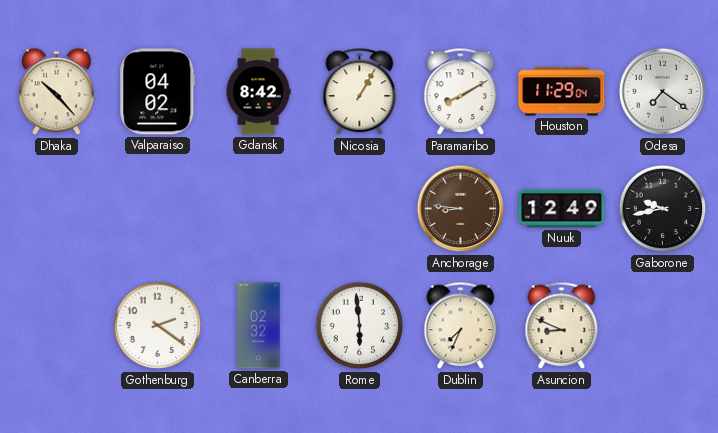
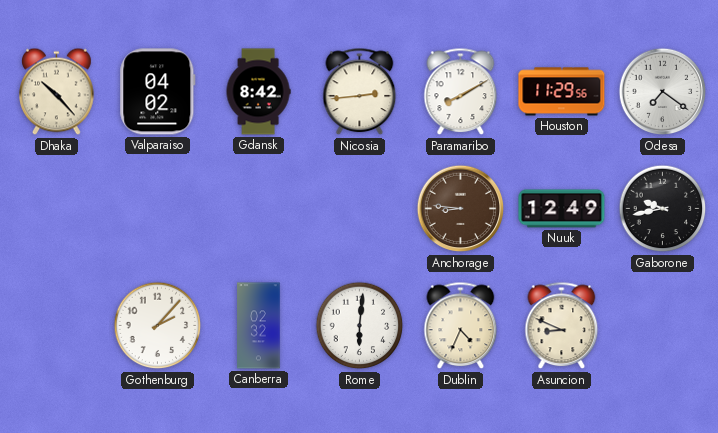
Nicosia: 1:05 -> 2:44 (360, 92)
Houston: 11:29:04 -> 11:29:56 (562, 92)
Gothenburg: 2:21 -> 2:07 (158, 326)
Rome: 5:59 -> 6:01 (360, 326)
Dublin: 7:34 -> 4:34 (461, 326)
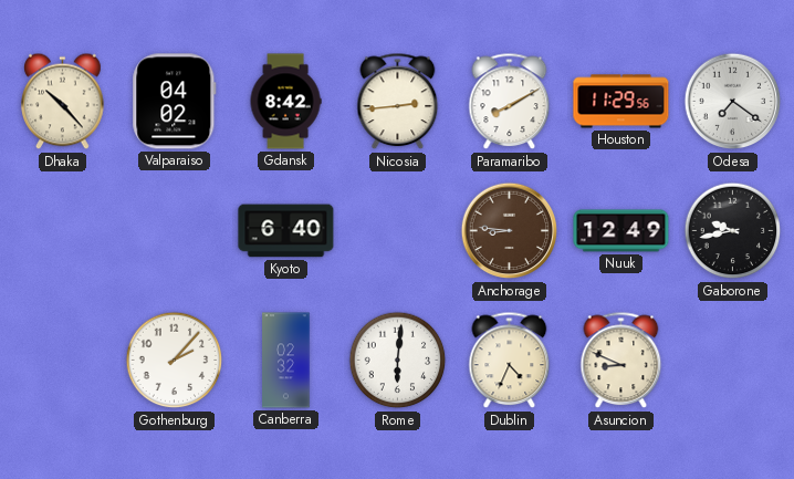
Kyoto: none -> 6:40 (286, 231)
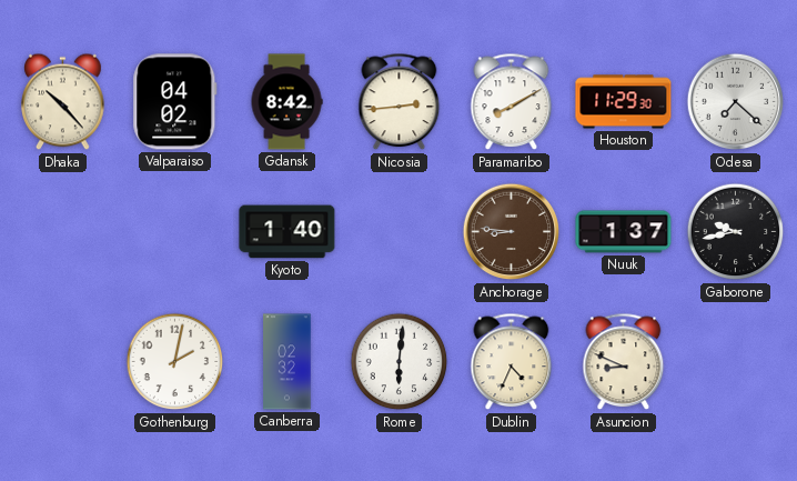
Houston: 11:29:56 -> 11:29:30 (624, 102)
Odesa: 7:21 -> 7:22 (736, 102)
Kyoto: 6:40 -> 1:40 (287, 232)
Nuuk: 12:49 -> 1:37 (624, 232)
Gothenburg: 2:07 -> 2:02 (175, 362)
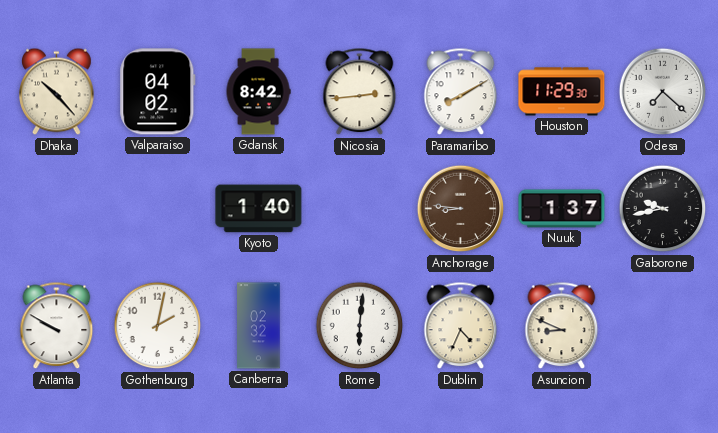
Atlanta: none -> 9:50 (57, 326)
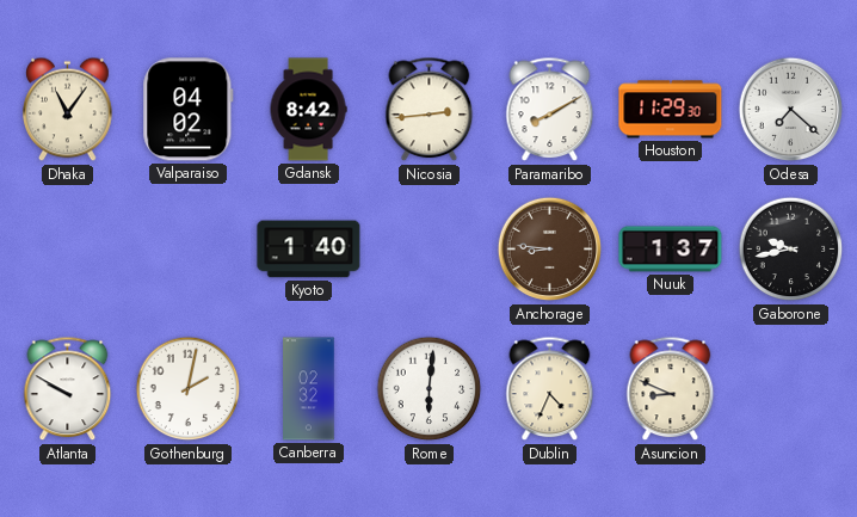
Dhaka: 10:23 -> 11:06 (68, 110)
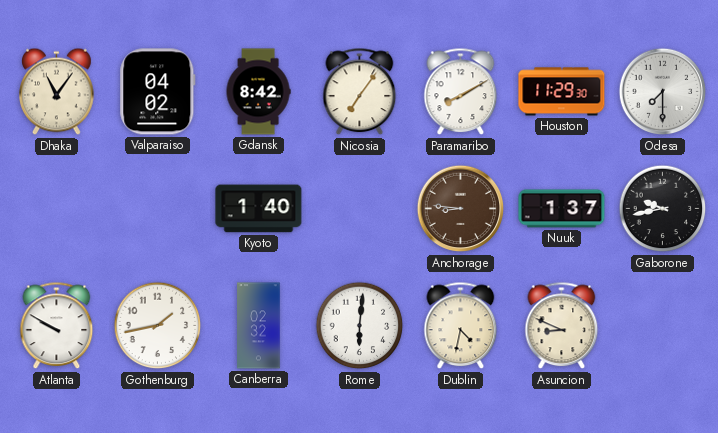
Nicosia: 2:44 -> 7:06 (360, 92)
Odesa: 7:22 -> 7:30 (663, 92)
Gothenburg: 2:02 -> 1:43 (158, 326)
Dublin: 4:34 -> 4:32 (461, 326)
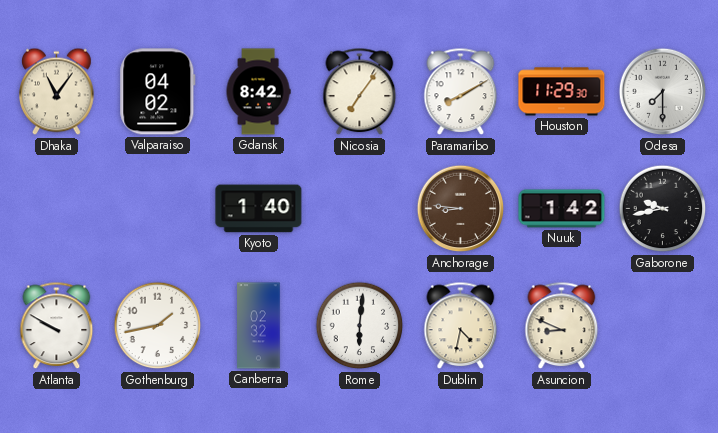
Nuuk: 1:37 -> 1:42 (562, 209)
